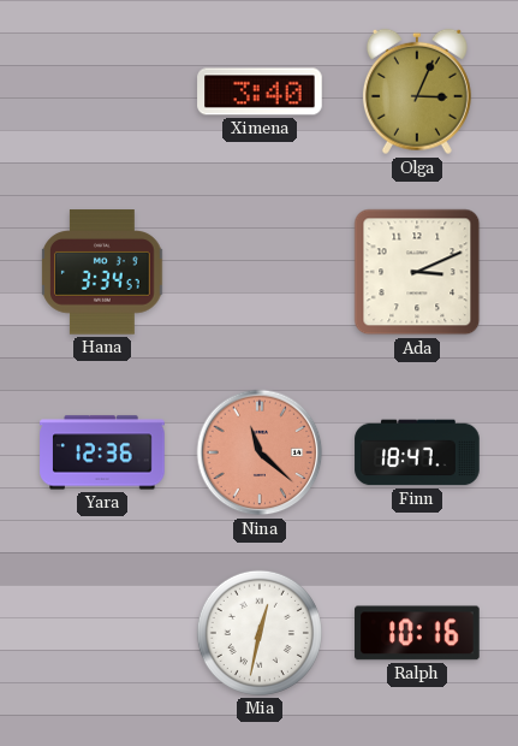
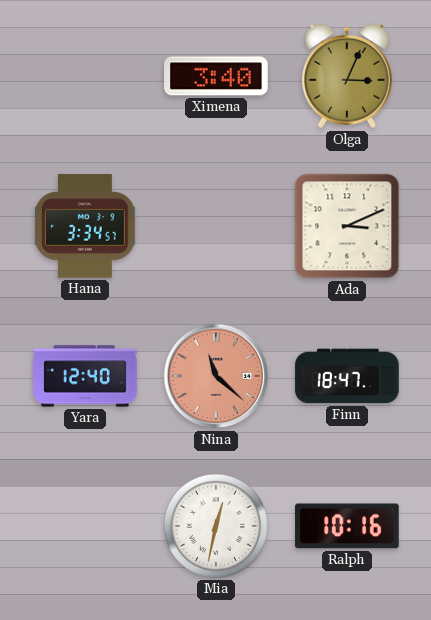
Yara: 12:36 -> 12:40 (85, 376)
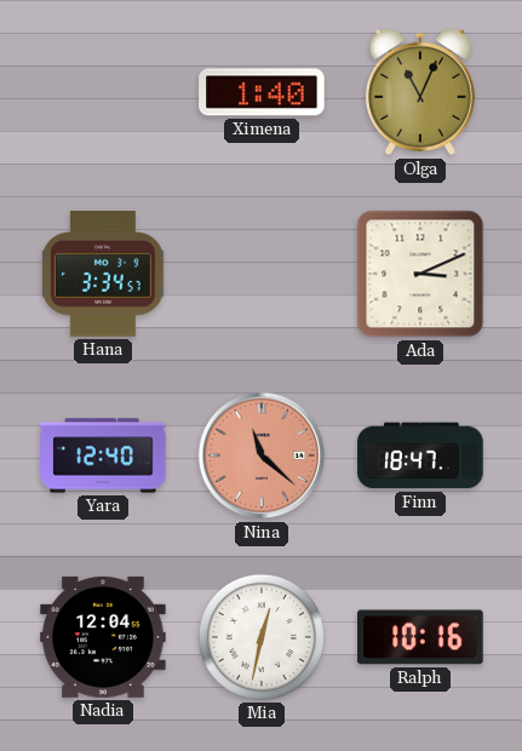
Ximena: 3:40 -> 1:40 (262, 92)
Olga: 3:04 -> 11:04 (420, 92)
Nadia: none -> 12:04 (103, 637)
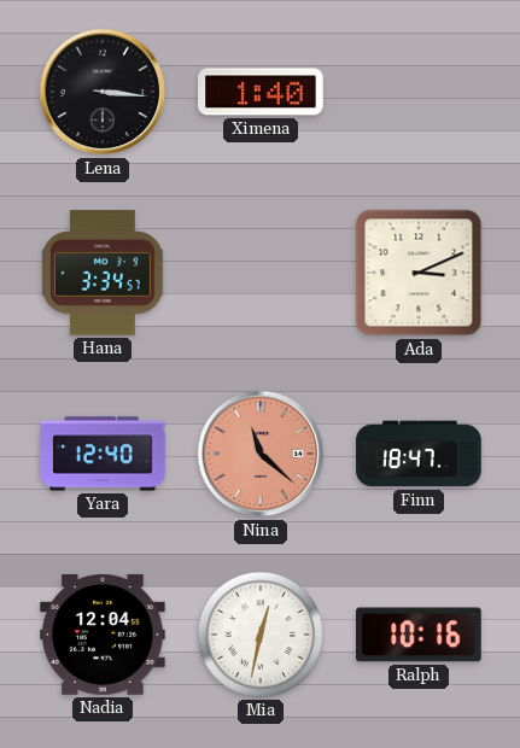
Lena: none -> 3:16 (103, 92)
Olga: 11:04 -> none (420, 92)
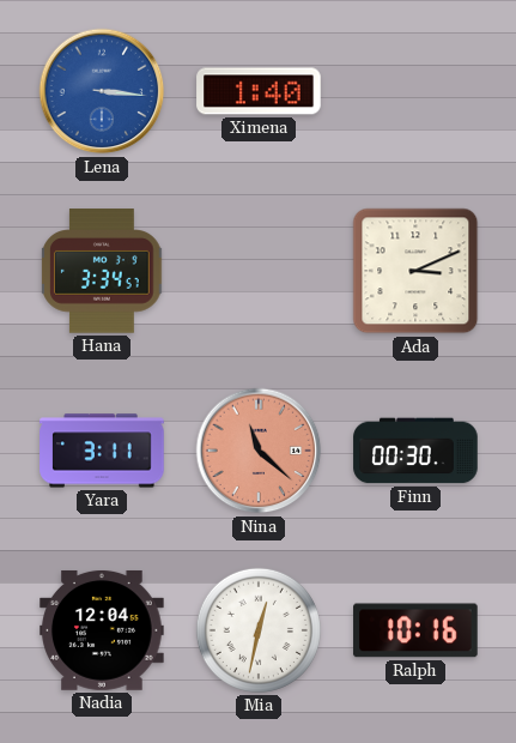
Lena dial: black -> blue (102, 91)
Yara: 12:40 -> 3:11 (102, 451)
Finn: 18:47 -> 00:30 (415, 451)
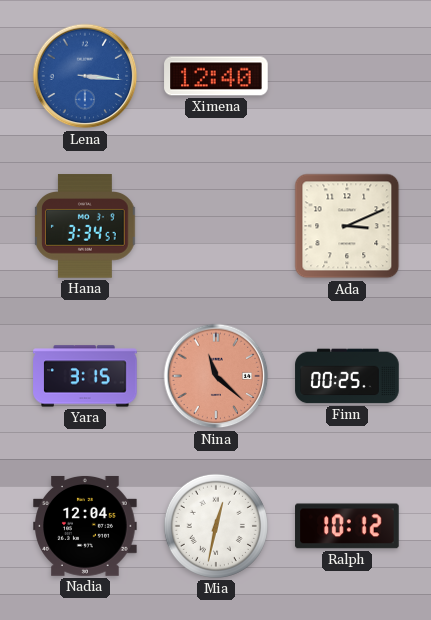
Ximena: 1:40 -> 12:40 (216, 76)
Yara: 3:11 -> 3:15 (85, 376)
Finn: 00:30 -> 00:25 (347, 376)
Ralph: 10:16 -> 10:12 (347, 526)
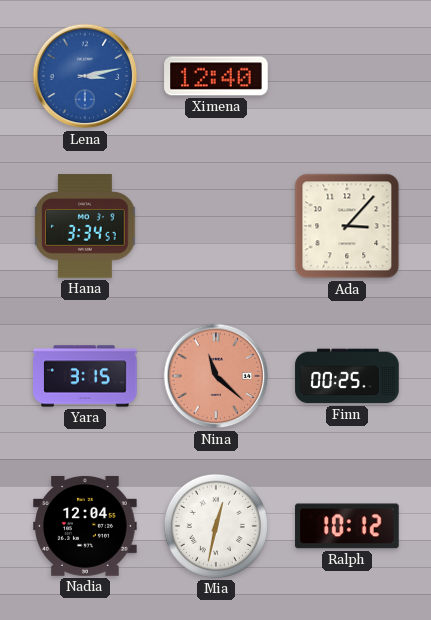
Lena: 3:16 -> 3:13 (85, 76)
Ada: 3:11 -> 3:07 (347, 226)
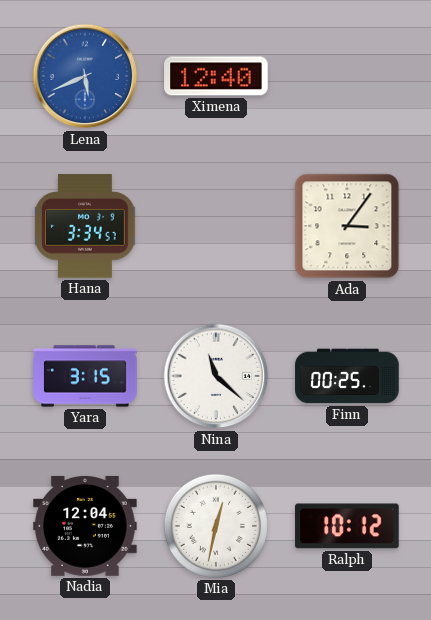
Lena: 3:13 -> 5:41 (85, 76)
Ada: 3:07 -> 3:06 (347, 226)
Nina dial: salmon -> white (216, 376)
